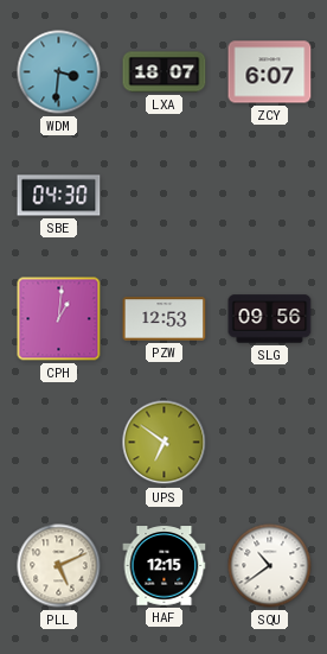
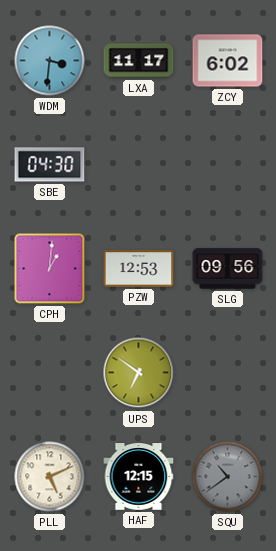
LXA: 18:07 -> 11:17 (139, 61)
ZCY: 6:07 -> 6:02 (228, 61)
SQU dial: white -> grey (228, 477)
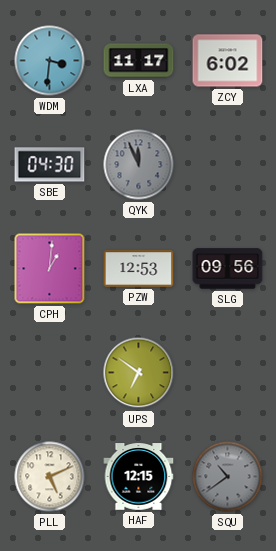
QYK: none -> 11:56 (139, 165)
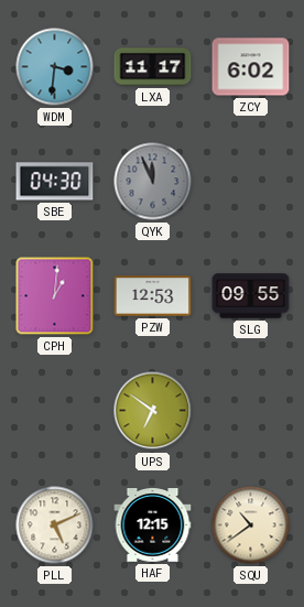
SLG: 09:56 -> 09:55 (251, 296)
SQU dial: grey -> cream (251, 525)
